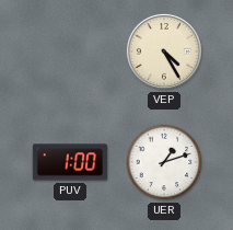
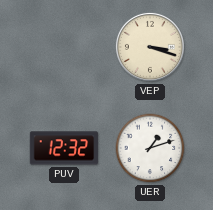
VEP: 4:25 -> 3:18 (150, 47)
PUV: 1:00 -> 12:32 (64, 148)
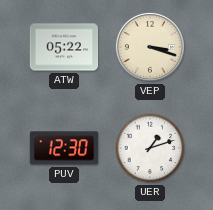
ATW: none -> 05:22 (64, 47)
PUV: 12:32 -> 12:30 (64, 148)
